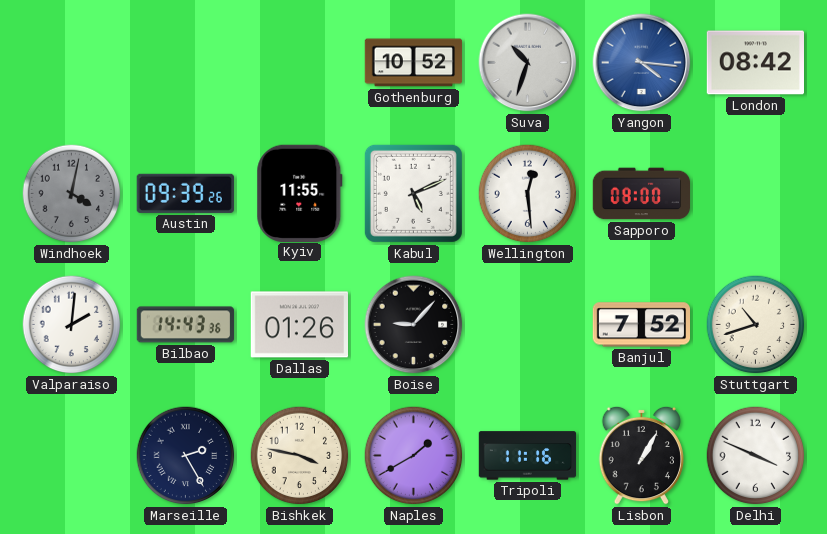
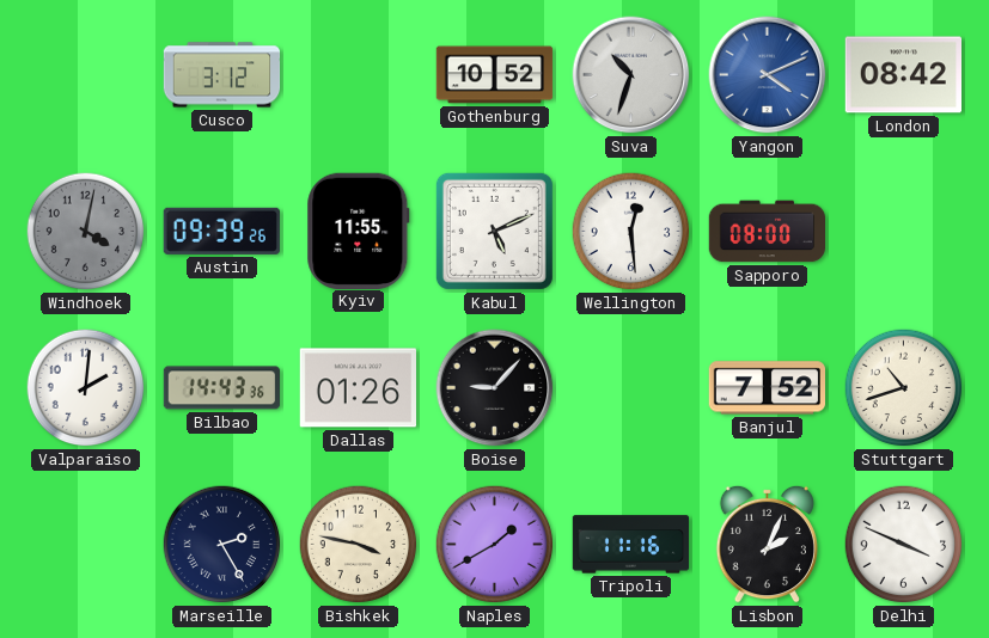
Cusco: none -> 3:12 (222, 75)
Yangon: 4:16 -> 4:11 (768, 75)
Lisbon: 1:05 -> 2:04 (767, 544)
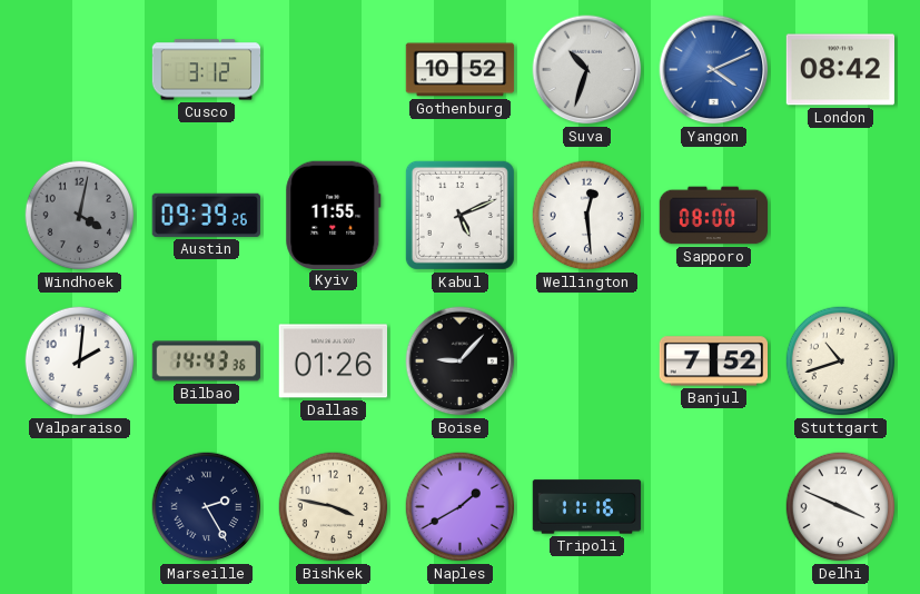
Lisbon: 2:04 -> none (767, 544)
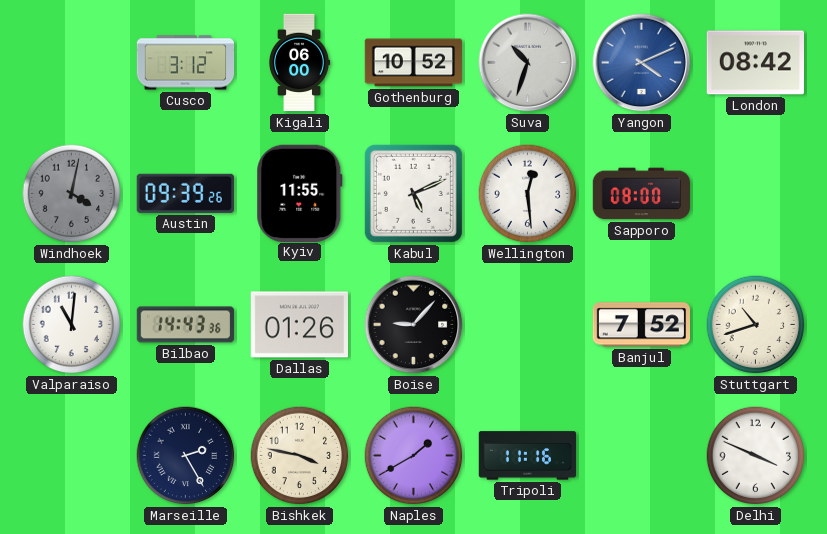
Kigali: none -> 06:00 (299, 63)
Valparaiso: 2:01 -> 11:01 (72, 325)
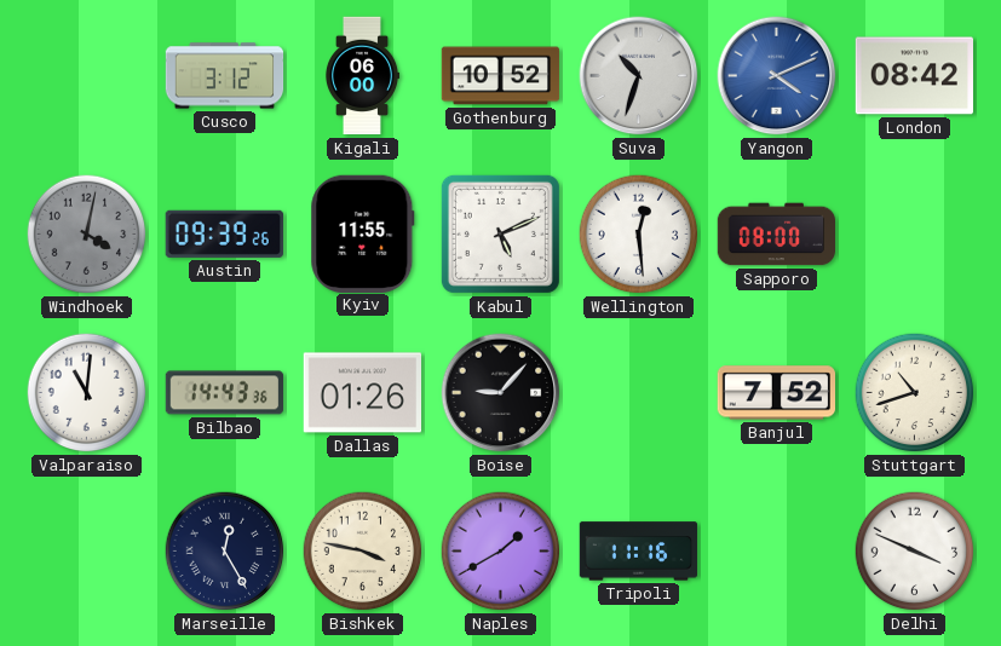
Marseille: 2:25 -> 12:25 (225, 552)
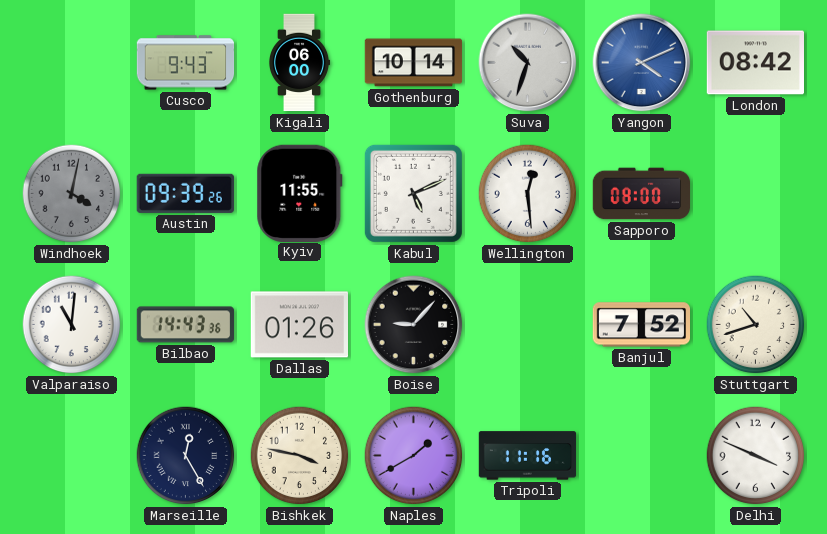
Cusco: 3:12 -> 9:43 (186, 63)
Gothenburg: 10:52 -> 10:14 (414, 63)
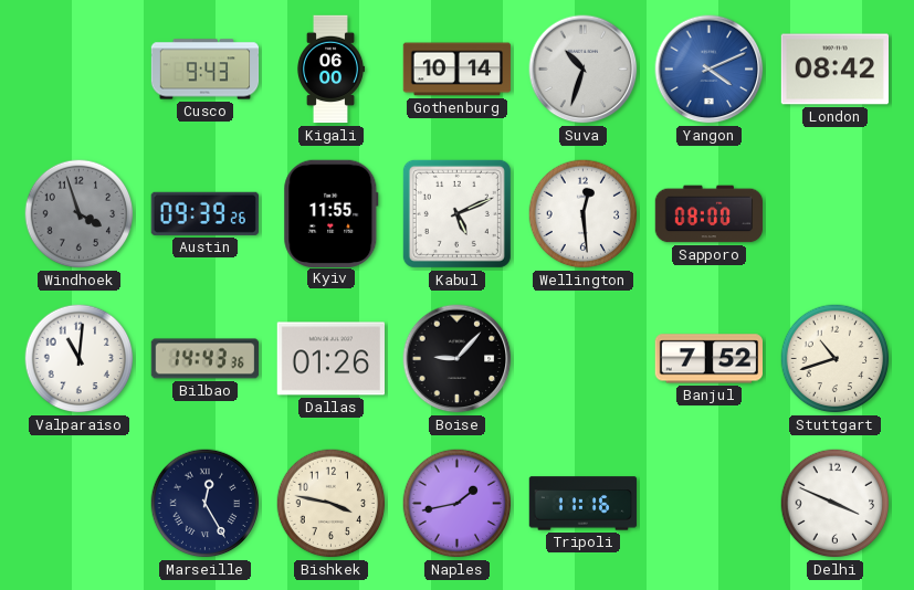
Windhoek: 4:02 -> 3:57 (80, 214)
Naples: 1:40 -> 1:43 (458, 504)
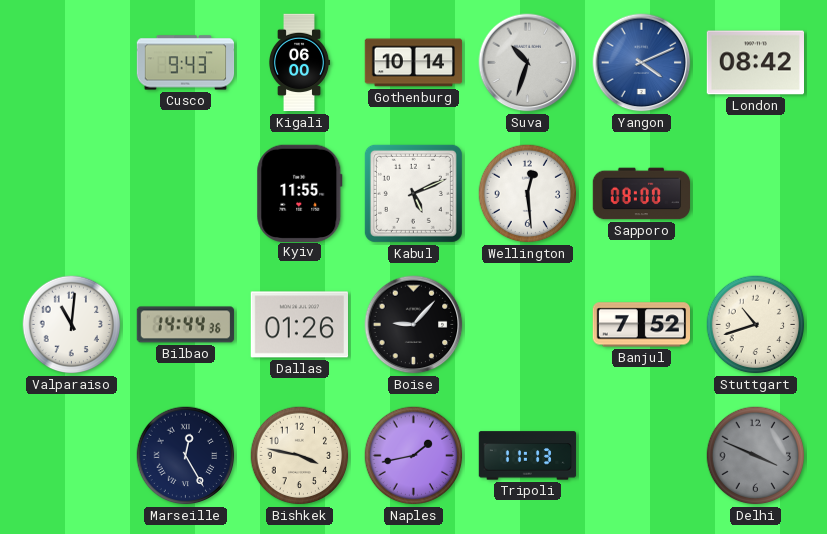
Windhoek: 3:57 -> none (80, 214)
Austin: 09:39 -> none (204, 213)
Bilbao: 14:43 -> 14:44 (186, 325)
Tripoli: 11:16 -> 11:13 (528, 456)
Delhi dial: white -> grey (756, 456)
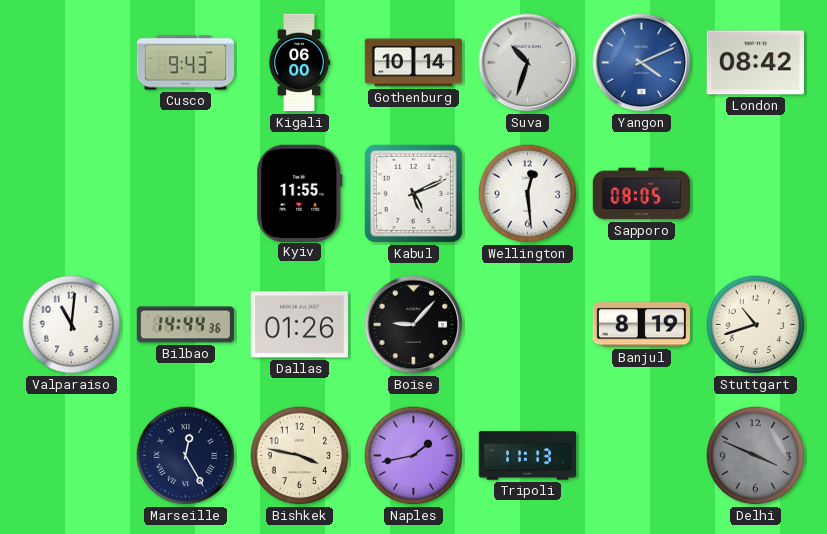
Sapporo: 08:00 -> 08:05 (642, 194)
Banjul: 7:52 -> 8:19 (641, 325)
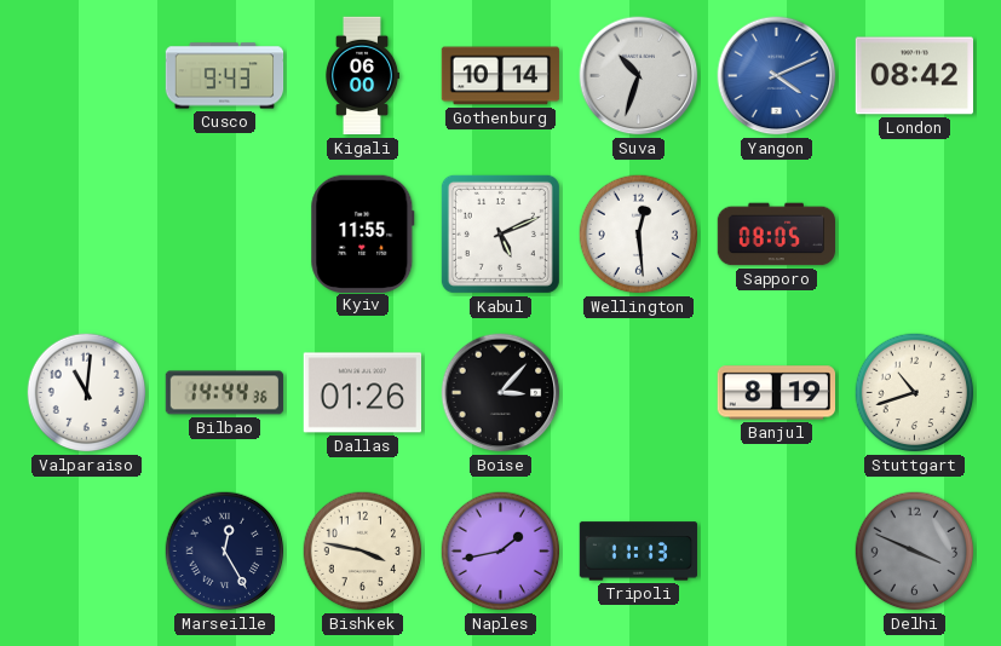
Boise: 9:07 -> 3:07 (501, 393)
